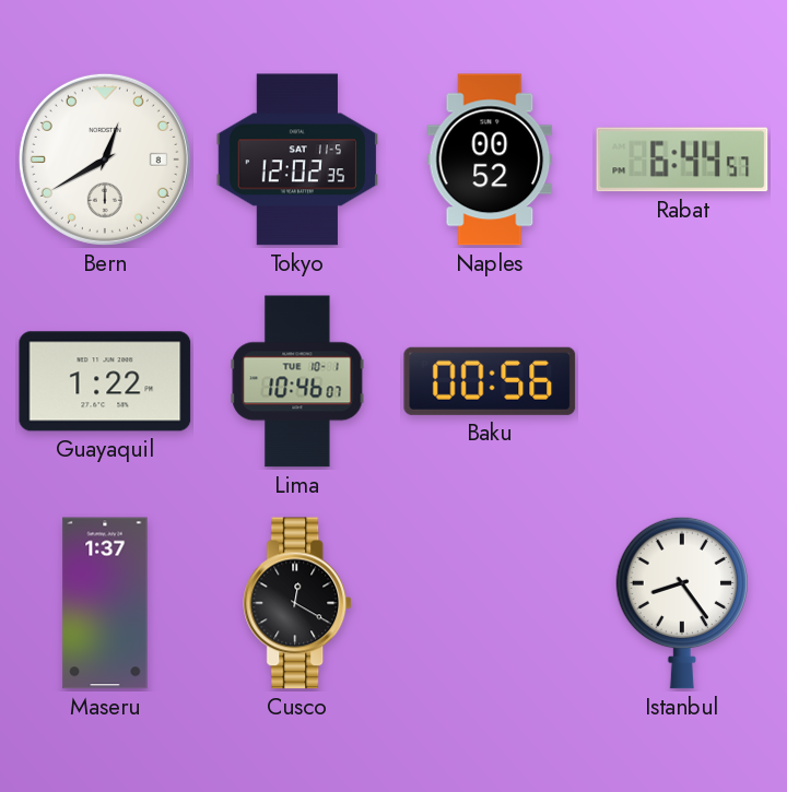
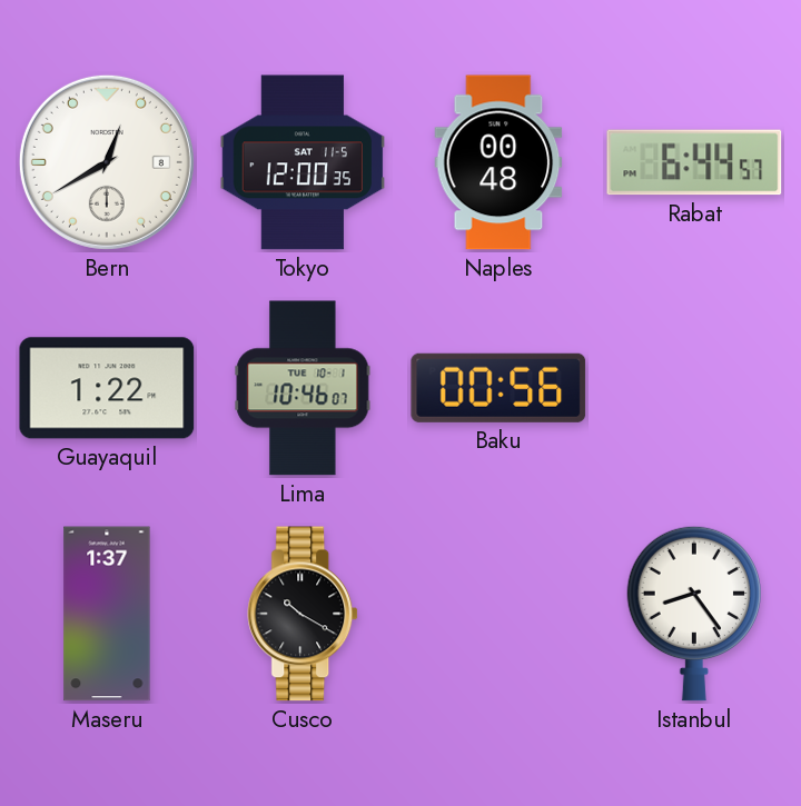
Tokyo: 12:02 -> 12:00 (303, 162)
Naples: 00:52 -> 00:48 (498, 162)
Cusco: 12:20 -> 10:20 (304, 614)
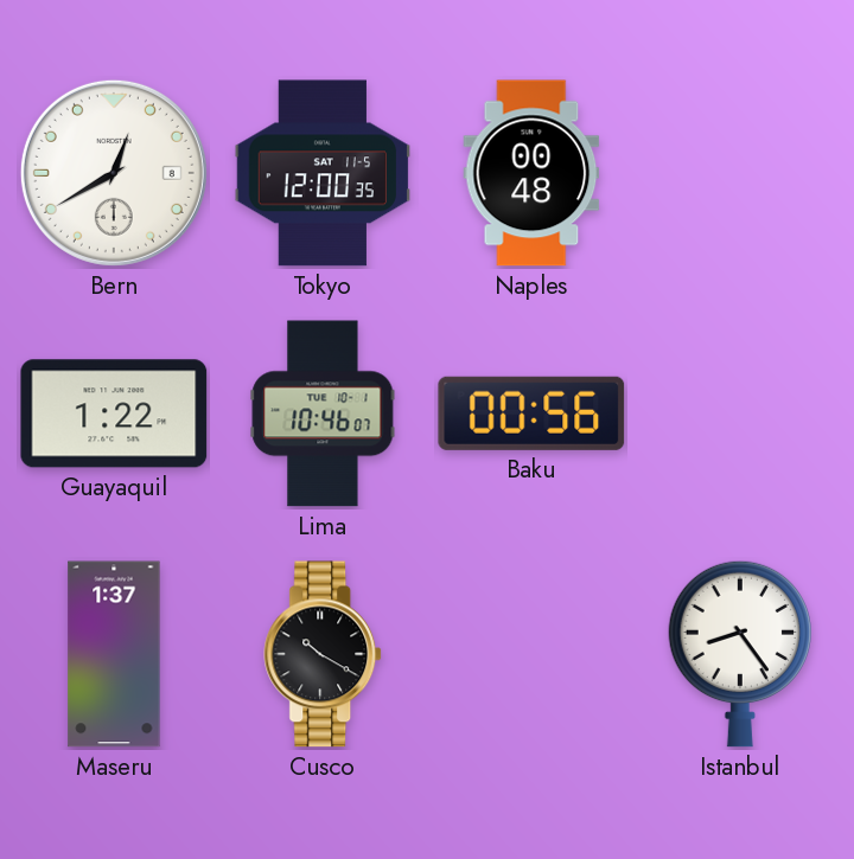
Rabat: 6:44 -> none (694, 162)
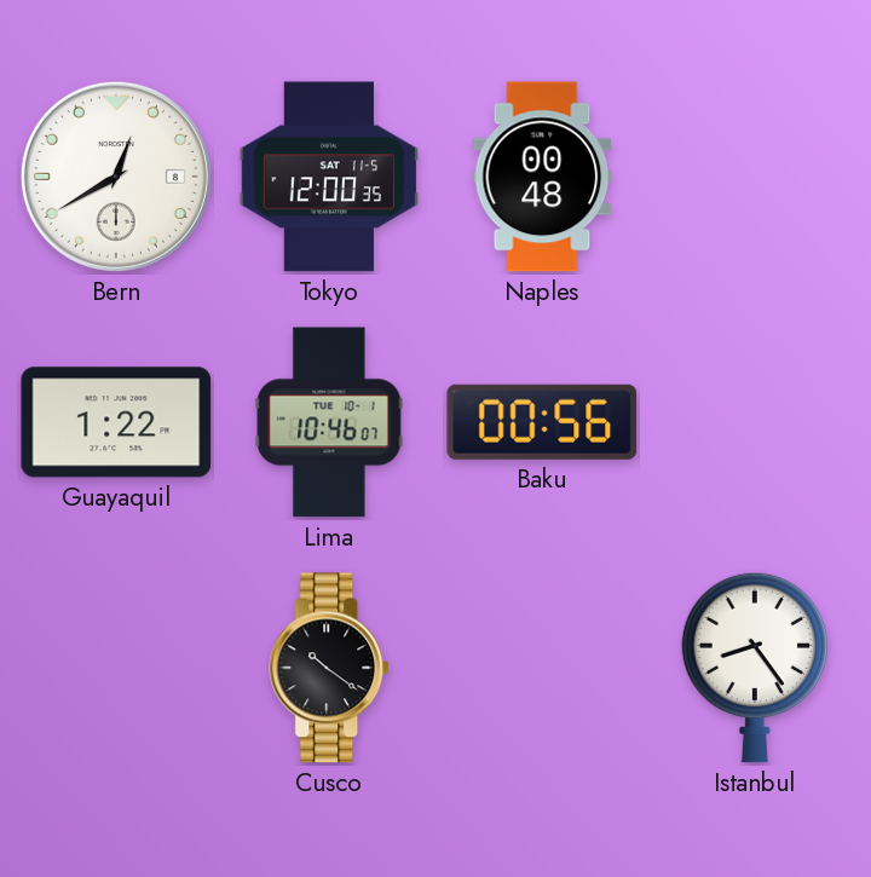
Maseru: 1:37 -> none (114, 654)
Cusco: 10:20 -> 10:21 (330, 668)
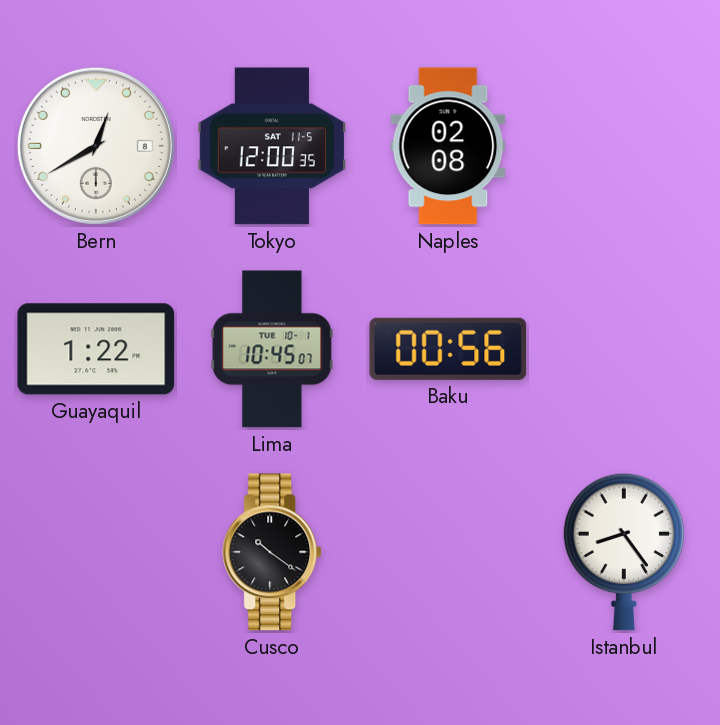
Naples: 00:48 -> 02:08 (448, 146)
Lima: 10:46 -> 10:45 (272, 349)
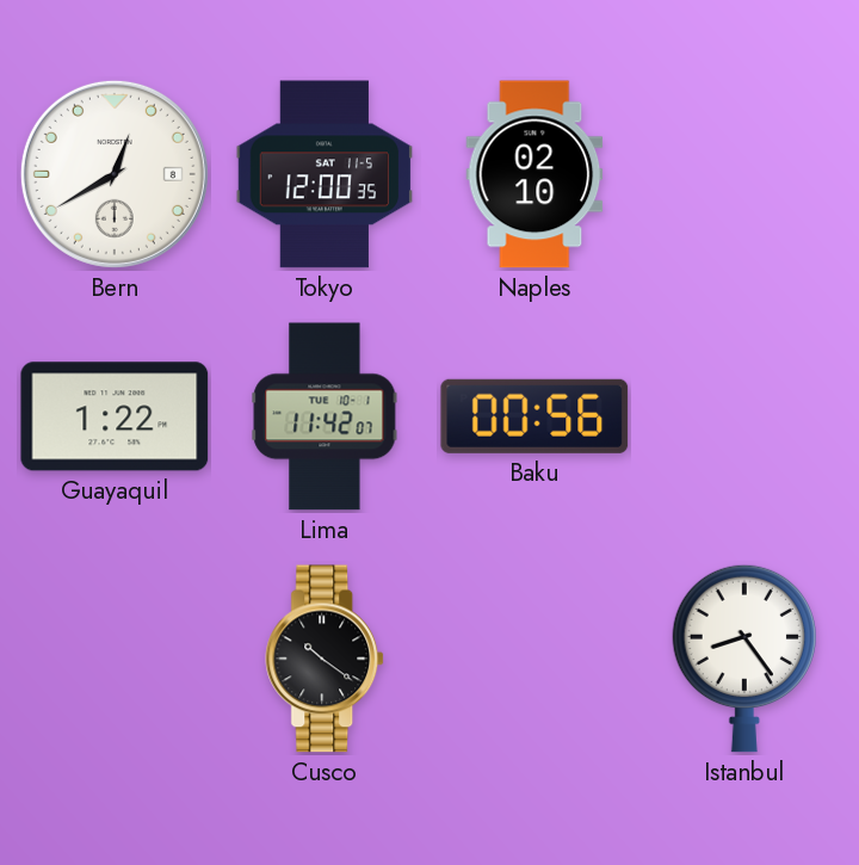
Naples: 02:08 -> 02:10 (534, 174)
Lima: 10:45 -> 11:42 (325, 416)
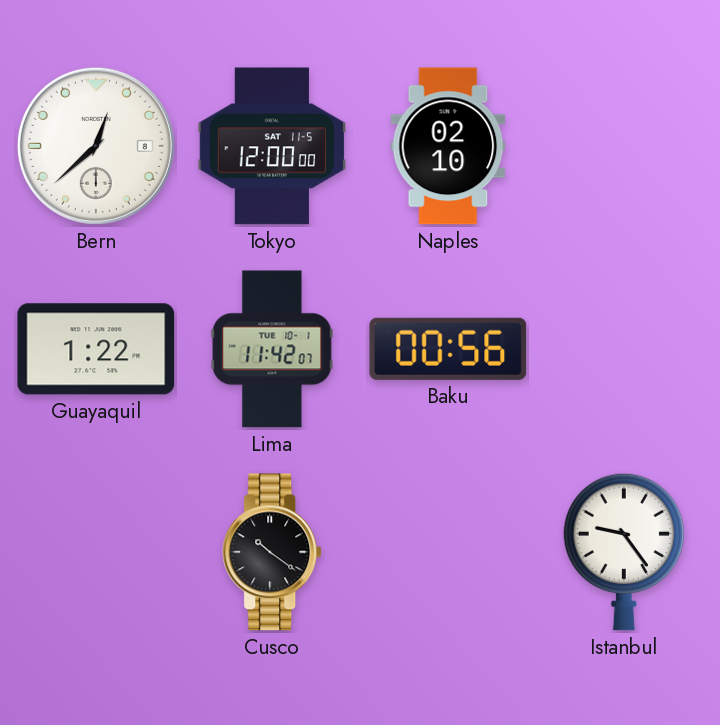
Bern: 12:40 -> 12:38 (96, 146)
Tokyo: 12:00:35 -> 12:00:00 (272, 146)
Istanbul: 8:24 -> 9:24 (623, 552)
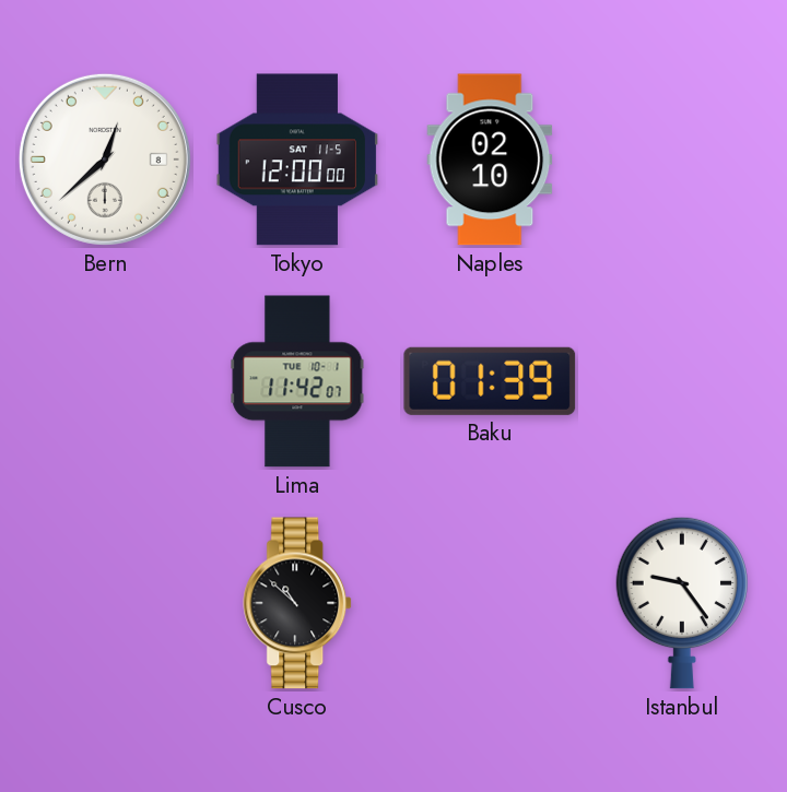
Guayaquil: 1:22 -> none (96, 349)
Baku: 00:56 -> 01:39 (490, 381)
Cusco: 10:21 -> 10:52 (298, 603)
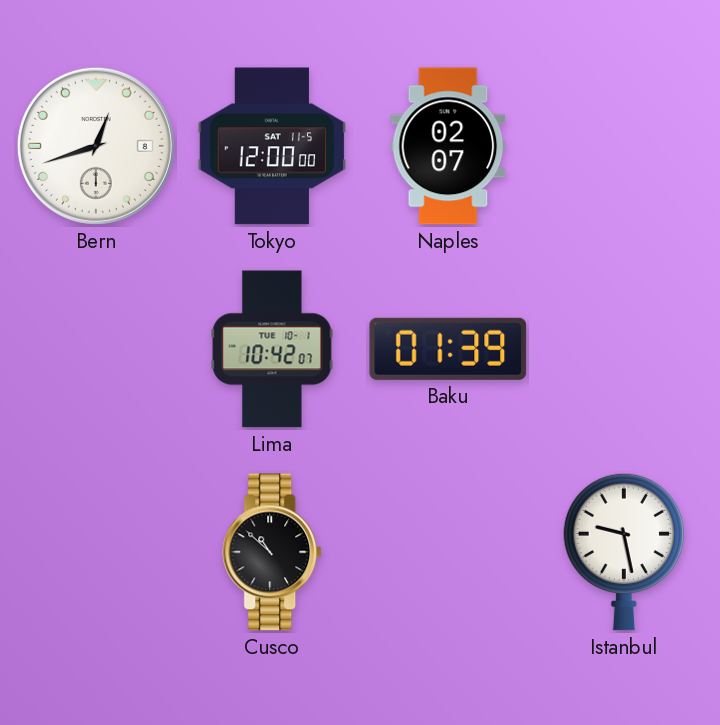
Bern: 12:38 -> 12:42 (96, 146)
Naples: 02:10 -> 02:07 (448, 146)
Lima: 11:42 -> 10:42 (272, 349)
Istanbul: 9:24 -> 9:28 (623, 552)
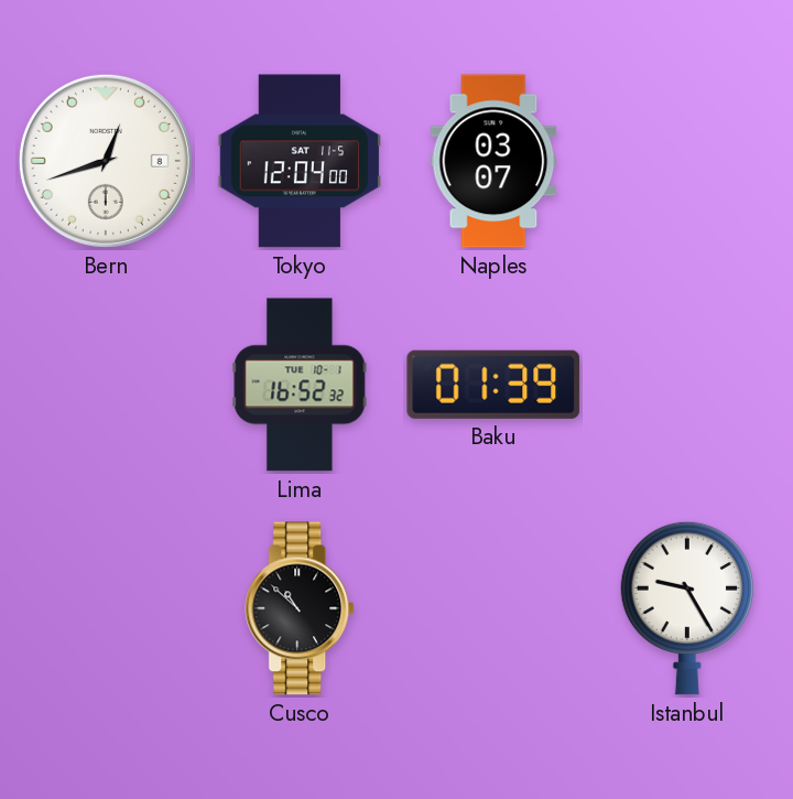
Tokyo: 12:00 -> 12:04 (300, 161)
Naples: 02:07 -> 03:07 (493, 161)
Lima: 10:42 -> 16:52 (300, 385)
Istanbul: 9:28 -> 9:25 (686, 608)
